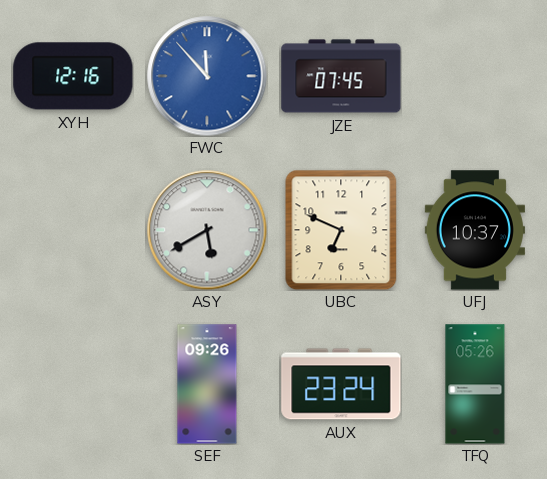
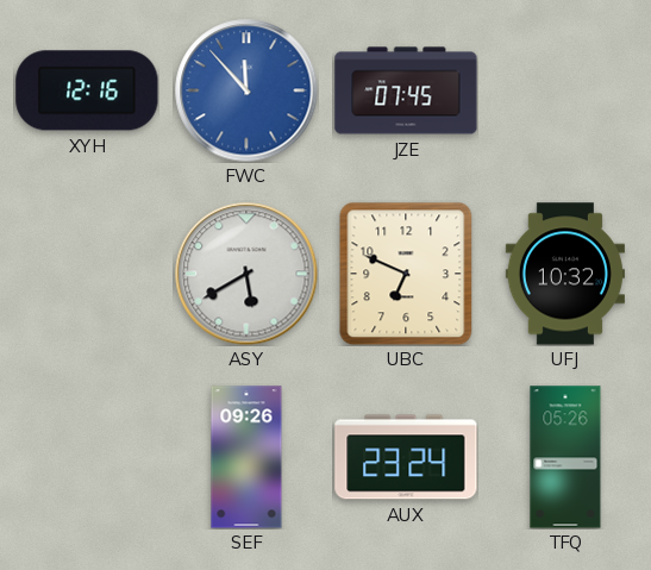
UFJ: 10:37 -> 10:32 (565, 274)
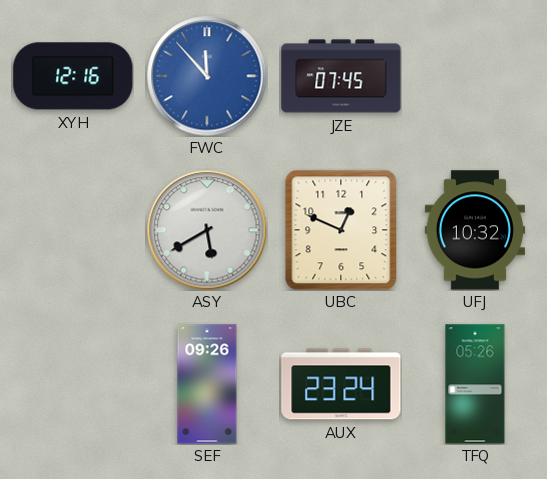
UBC: 6:49 -> 12:49 (341, 230)
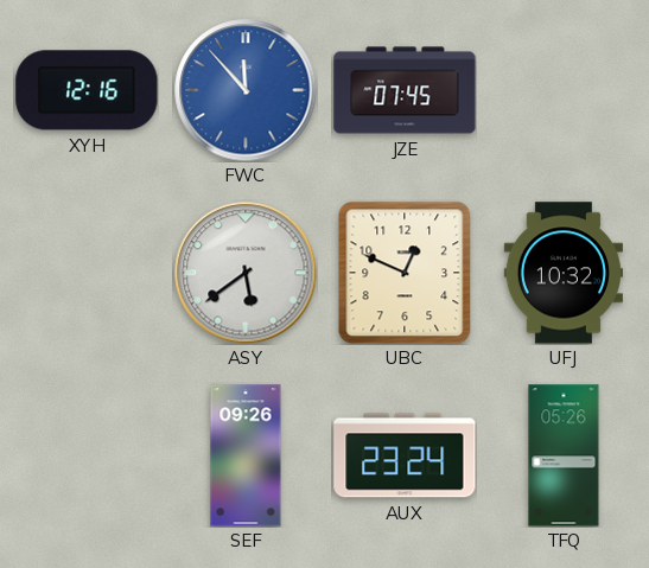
ASY: 5:40 -> 5:39 (246, 273)
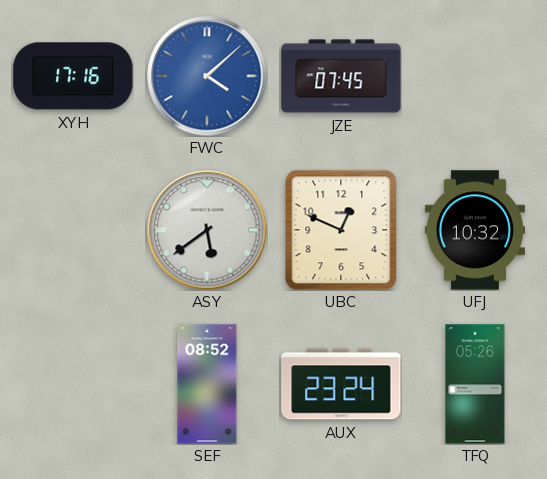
XYH: 12:16 -> 17:16 (73, 76)
FWC: 11:53 -> 4:08 (207, 76)
SEF: 09:26 -> 08:52 (207, 384)
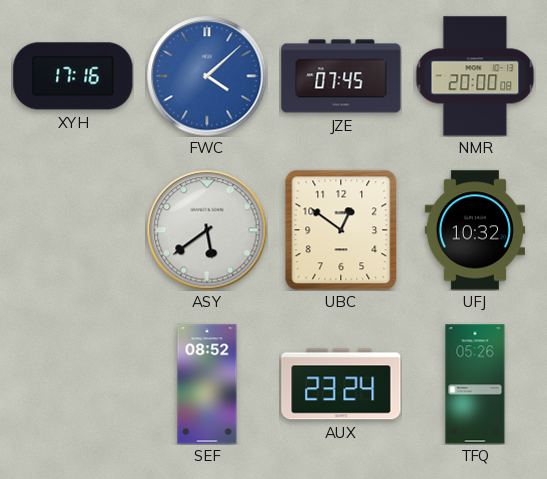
NMR: none -> 20:00 (475, 76)
UBC: 12:49 -> 12:51 (341, 230)
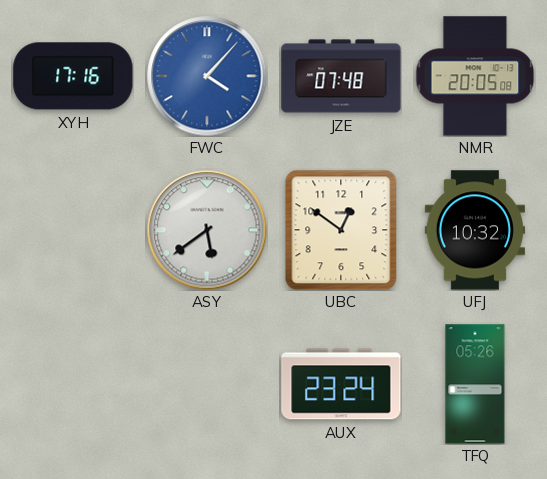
FWC: 4:08 -> 4:07 (207, 76)
JZE: 07:45 -> 07:48 (341, 76)
NMR: 20:00 -> 20:05 (475, 76)
SEF: 08:52 -> none (207, 384)
